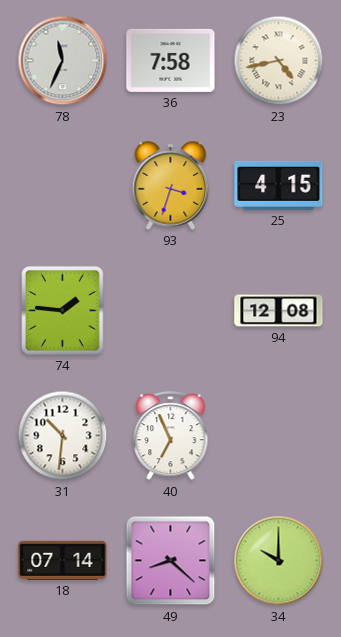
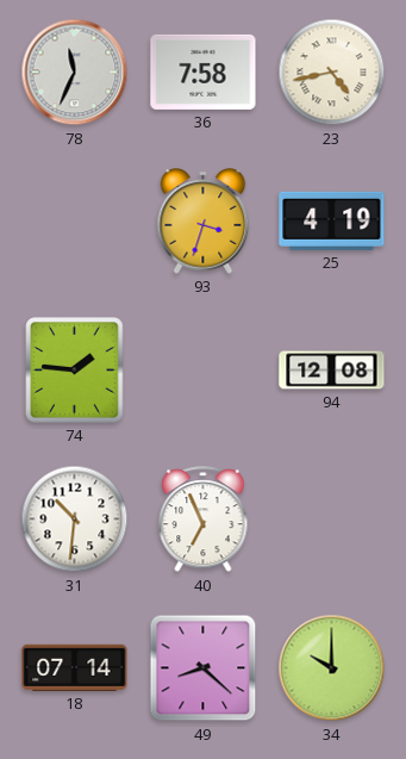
25: 4:15 -> 4:19 (332, 220)
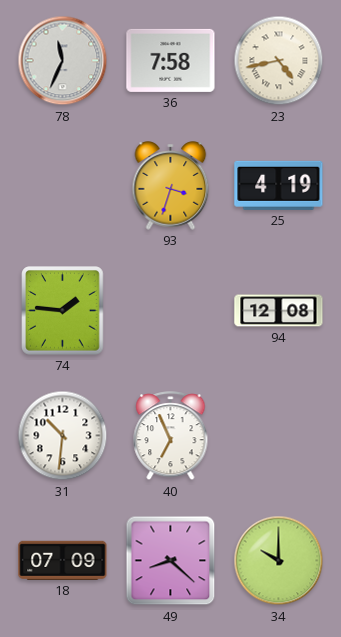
18: 07:14 -> 07:09 (63, 560)
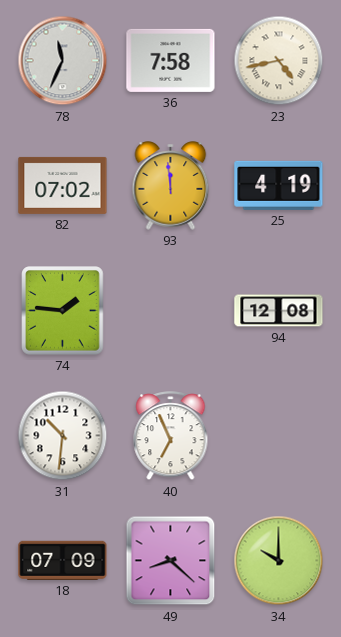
82: none -> 07:02 (63, 185)
93: 3:33 -> 11:59 (171, 186)
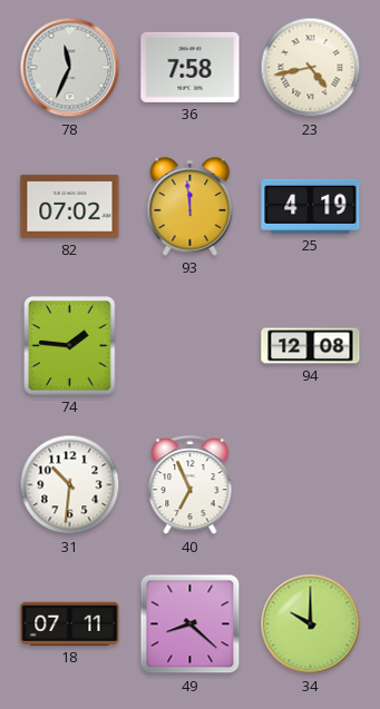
18: 07:09 -> 07:11 (70, 623)
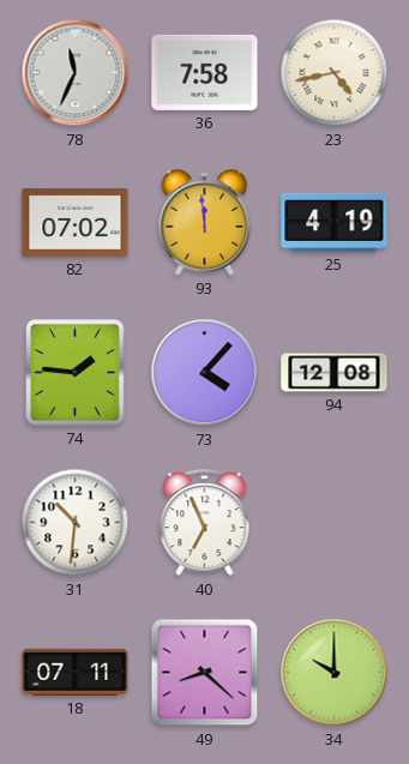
73: none -> 4:07 (205, 373)
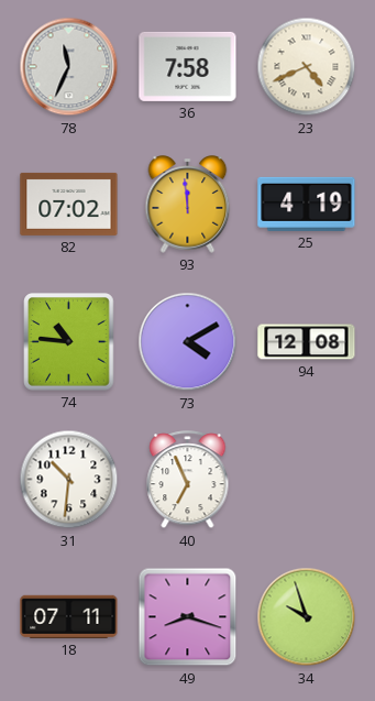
23: 4:43 -> 4:41 (307, 67)
74: 1:46 -> 10:46 (69, 342)
73: 4:07 -> 4:10 (188, 342)
49: 8:22 -> 8:18 (188, 617)
34: 10:00 -> 9:57 (307, 617)
